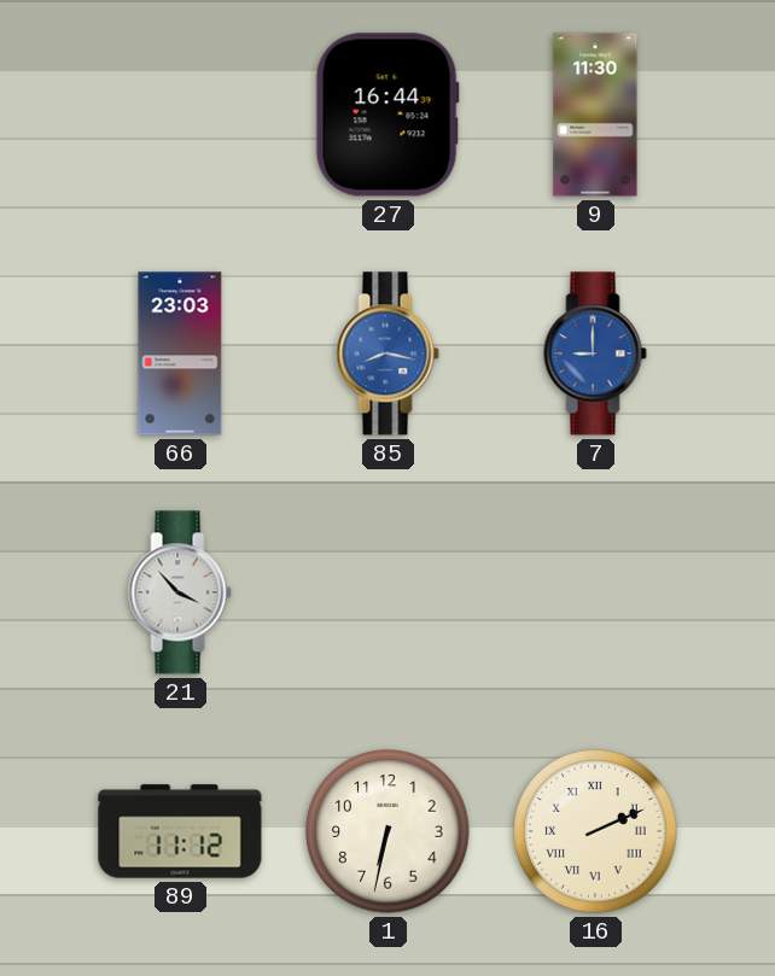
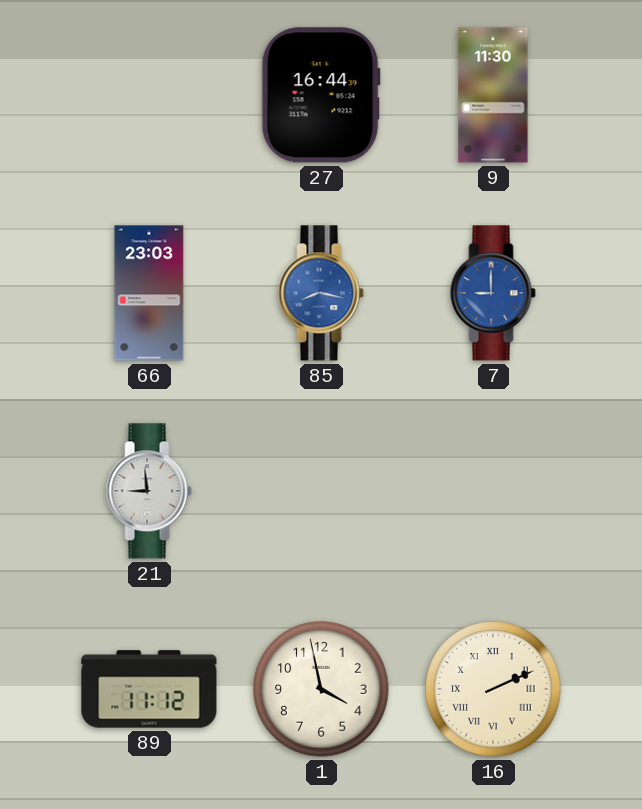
21: 3:53 -> 8:59 (149, 491)
1: 6:32 -> 3:58 (321, 689)
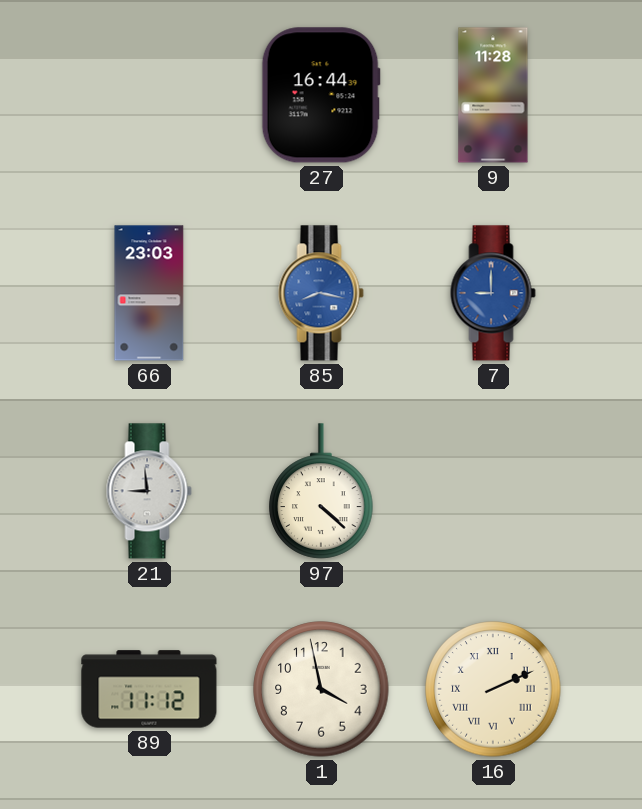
9: 11:30 -> 11:28 (493, 95)
97: none -> 4:22 (321, 491)
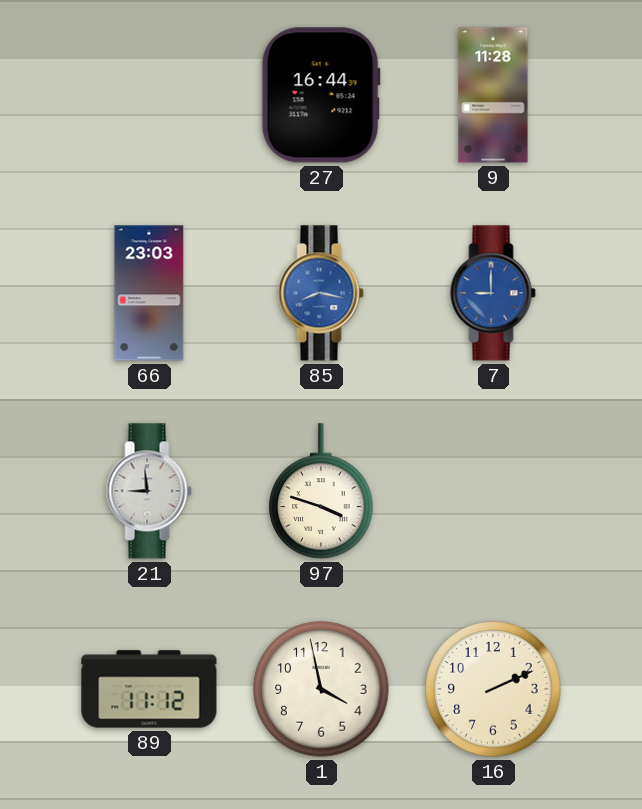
97: 4:22 -> 3:48 (321, 491)
16 numerals: Roman -> Arabic (493, 689)
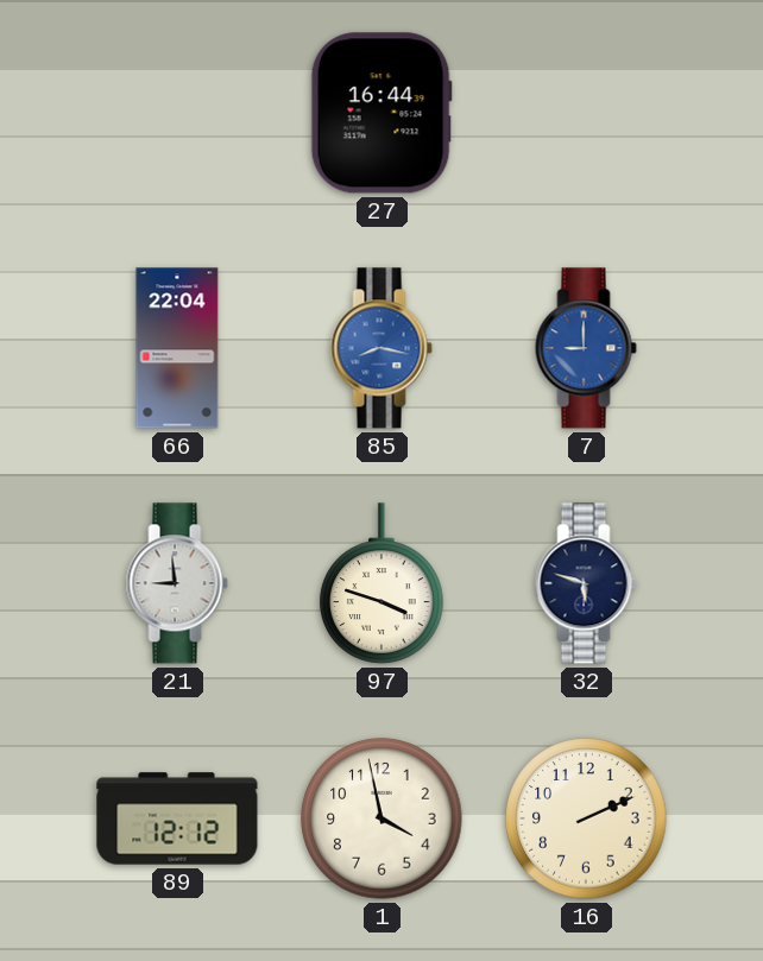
9: 11:28 -> none (493, 95)
66: 23:03 -> 22:04 (177, 348)
32: none -> 5:48 (586, 583)
89: 11:12 -> 12:12 (177, 818)
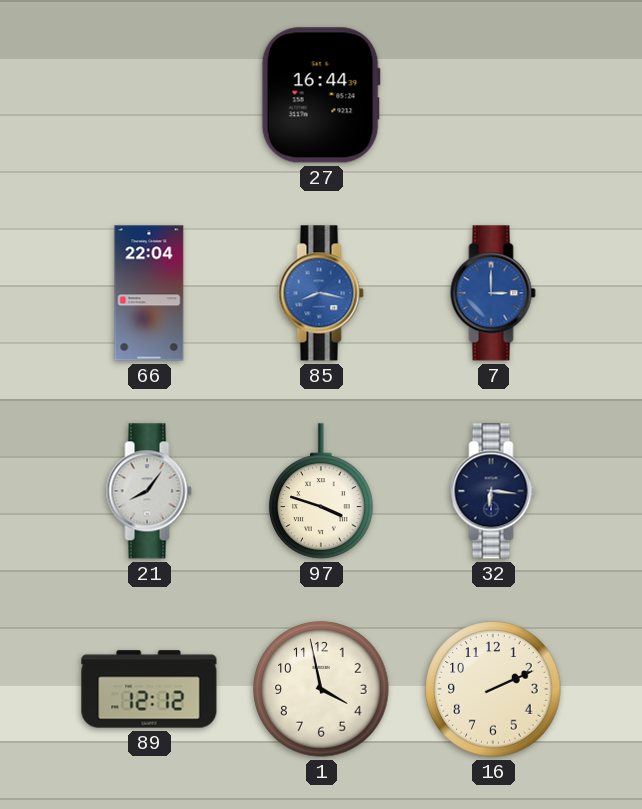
7: 9:00 -> 3:00 (493, 293)
21: 8:59 -> 8:06 (149, 491)
32: 5:48 -> 6:16 (493, 491)
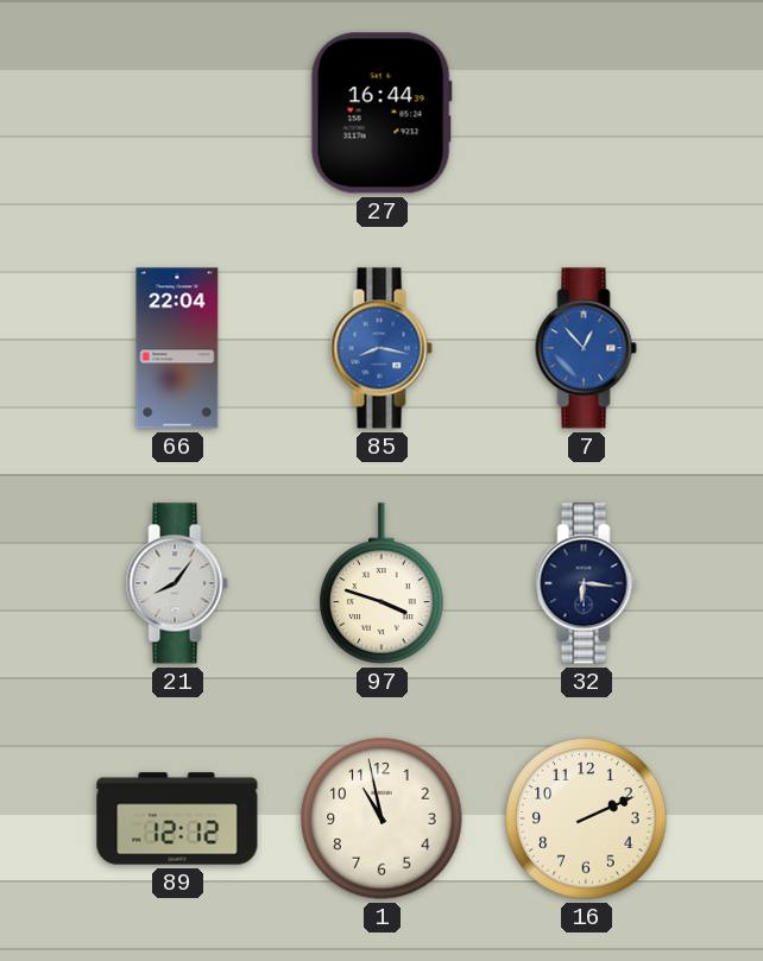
7: 3:00 -> 12:53 (586, 348)
1: 3:58 -> 10:58 (381, 818)
